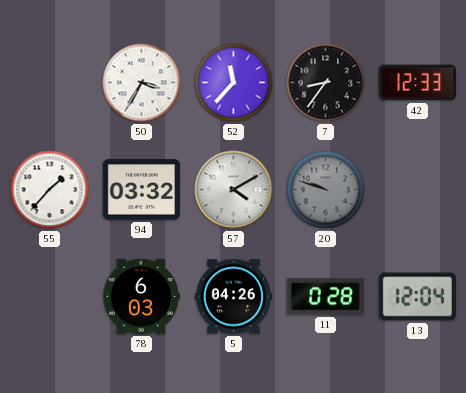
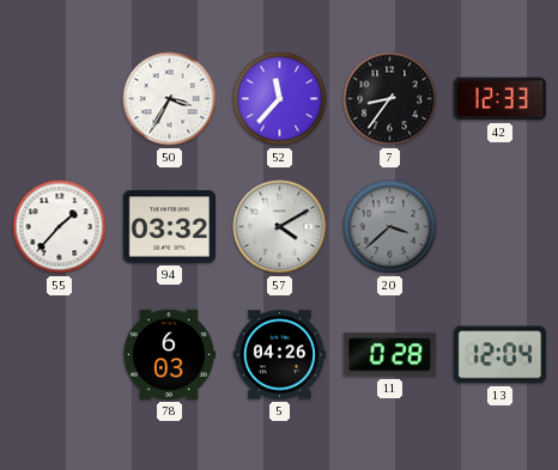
20: 9:48 -> 3:38 (390, 227)
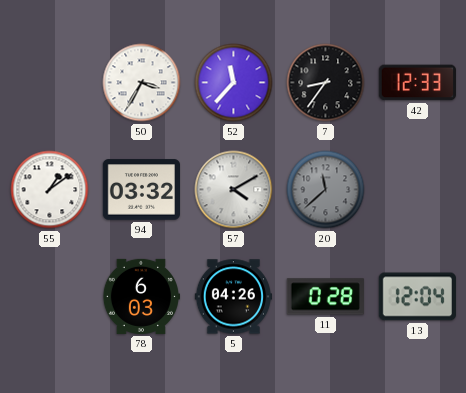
55: 1:37 -> 1:09 (50, 190)
20: 3:38 -> 11:38 (326, 190)
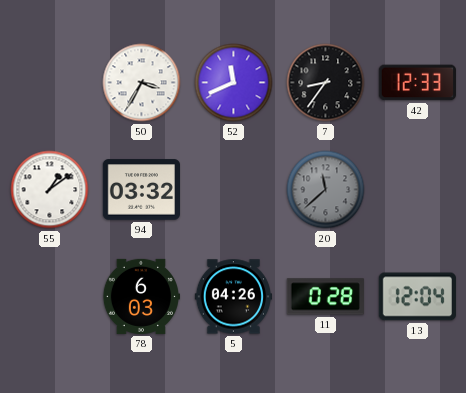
52: 11:37 -> 11:41 (234, 83)
57: 4:10 -> none (234, 190)
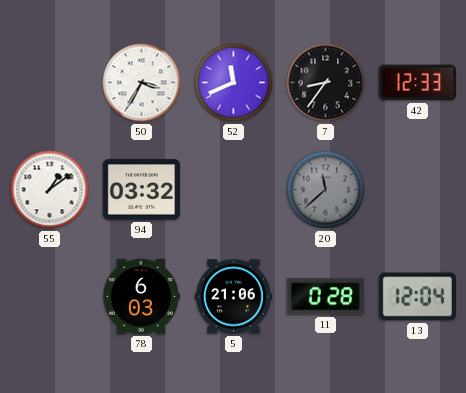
5: 04:26 -> 21:06 (233, 297)
